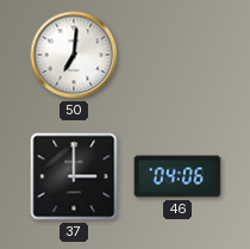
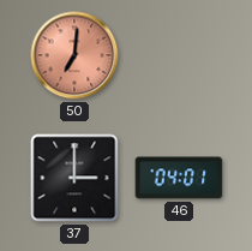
50 dial: white -> salmon (74, 55)
46: 04:06 -> 04:01 (179, 178)
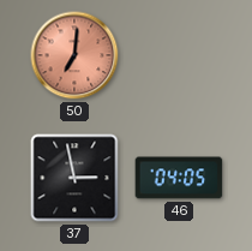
37: 3:00 -> 2:58 (74, 178)
46: 04:01 -> 04:05 (179, 178)
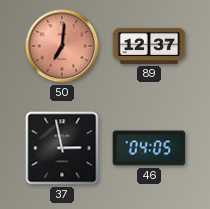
89: none -> 12:37 (149, 46)
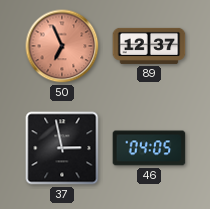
50: 7:01 -> 6:56 (62, 46)
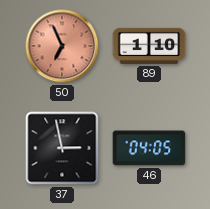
89: 12:37 -> 1:10 (149, 46)
